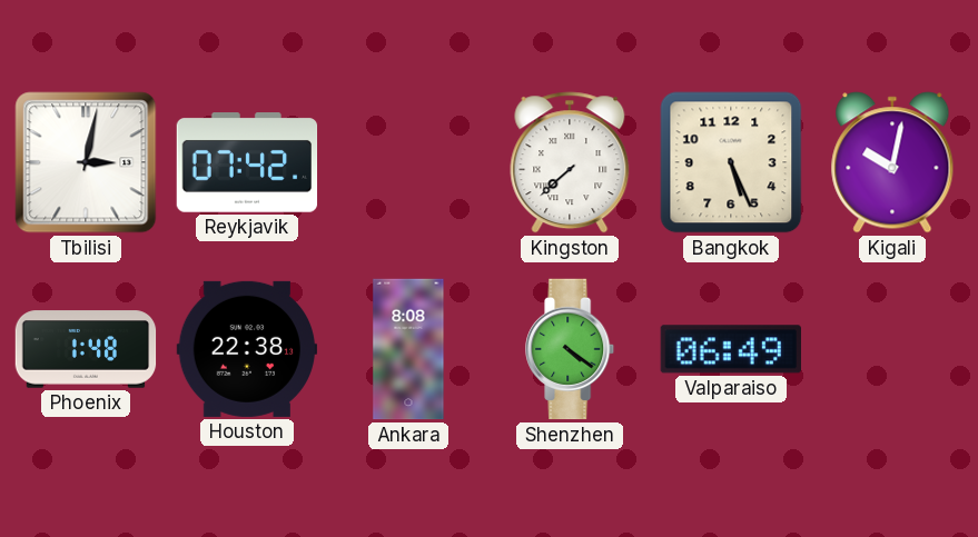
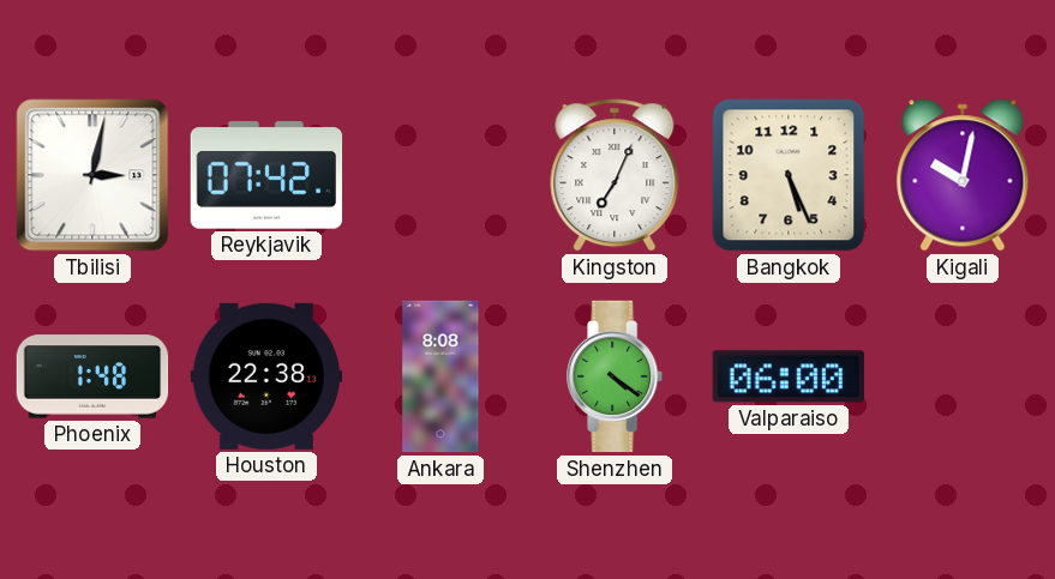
Kingston: 7:38 -> 7:04 (615, 175)
Valparaiso: 06:49 -> 06:00 (789, 376)
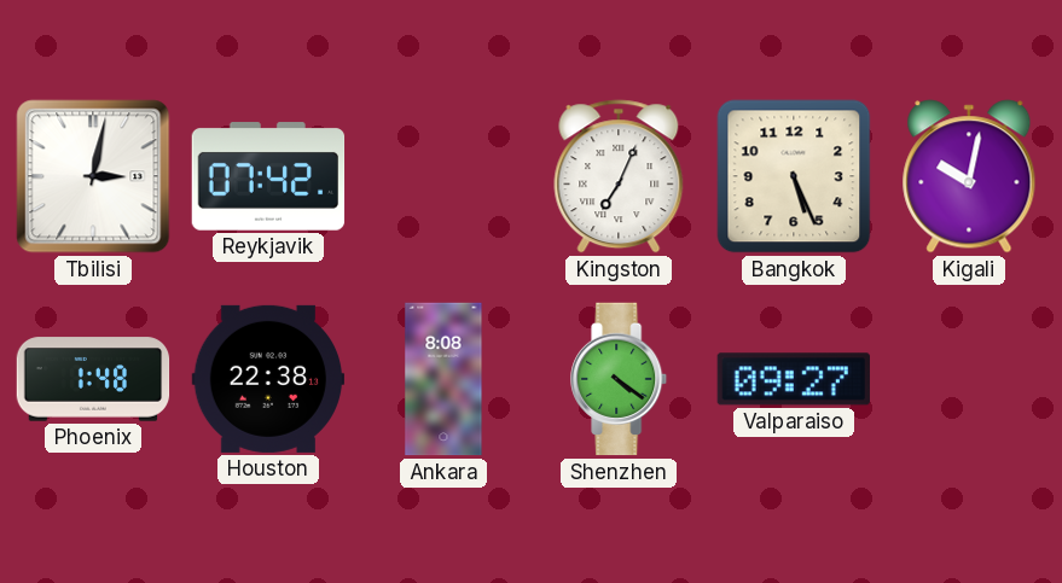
Valparaiso: 06:00 -> 09:27 (794, 379)
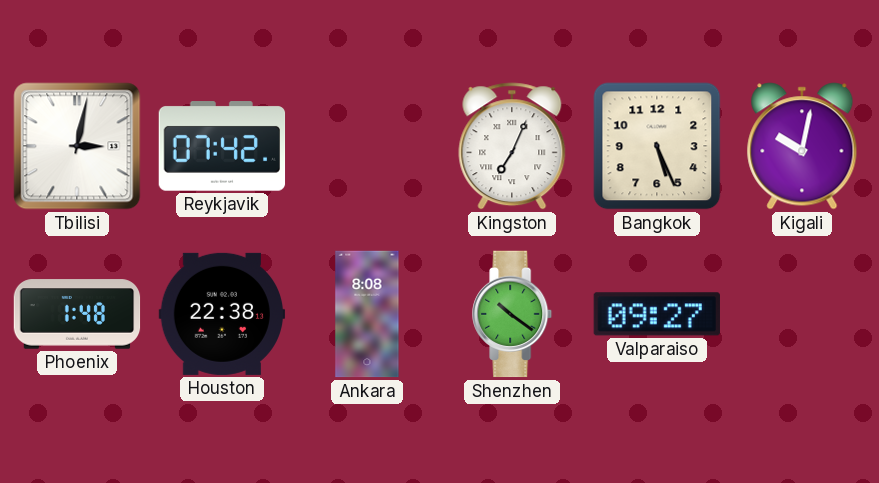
Shenzhen: 4:21 -> 10:21 (513, 314)
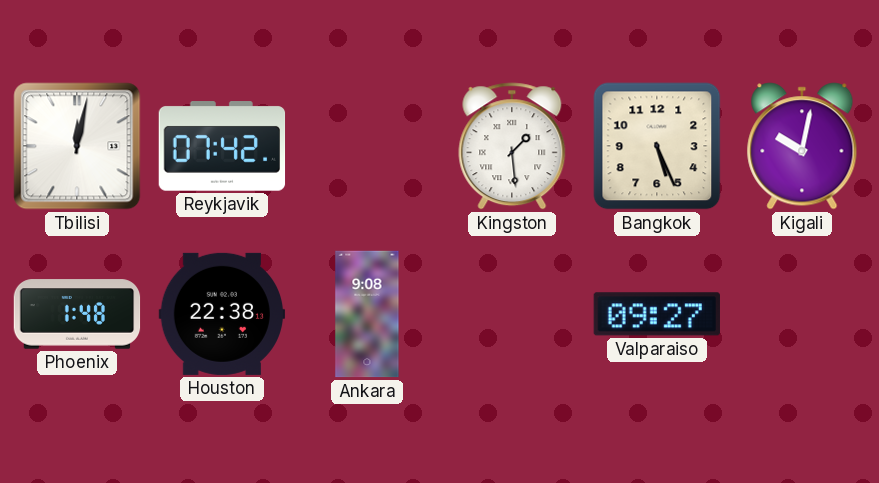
Tbilisi: 3:02 -> 12:02 (77, 146)
Kingston: 7:04 -> 1:29 (512, 146)
Ankara: 8:08 -> 9:08 (367, 314)
Shenzhen: 10:21 -> none (513, 314)
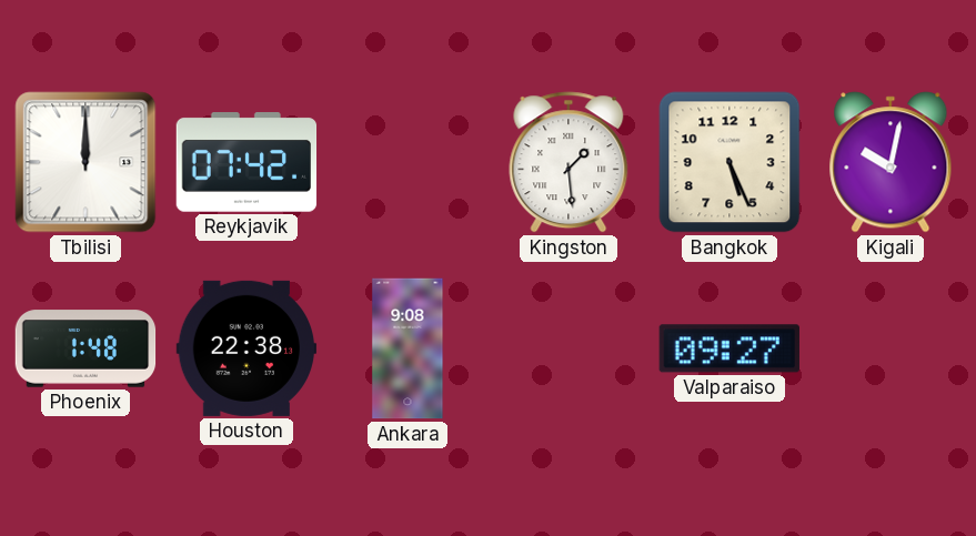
Tbilisi: 12:02 -> 12:00 (85, 162)
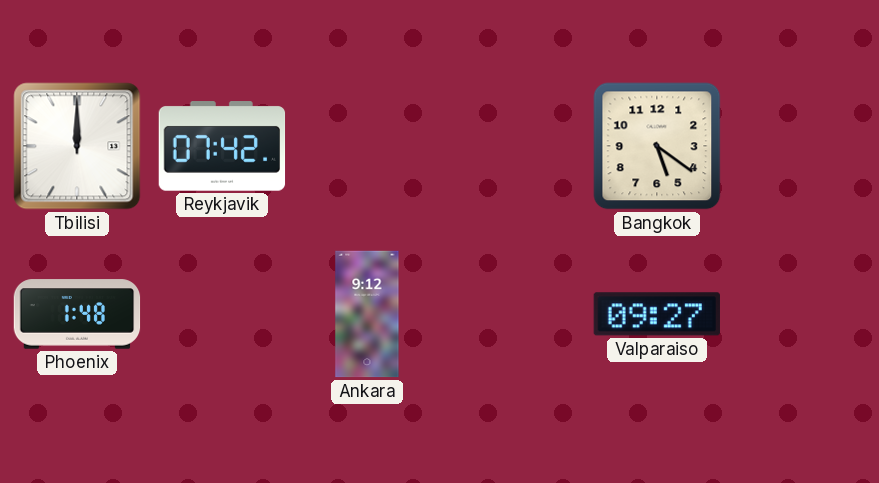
Kingston: 1:29 -> none (569, 162)
Bangkok: 5:26 -> 5:21 (657, 146)
Kigali: 10:02 -> none (891, 162)
Houston: 22:38 -> none (246, 348)
Ankara: 9:08 -> 9:12 (367, 314)
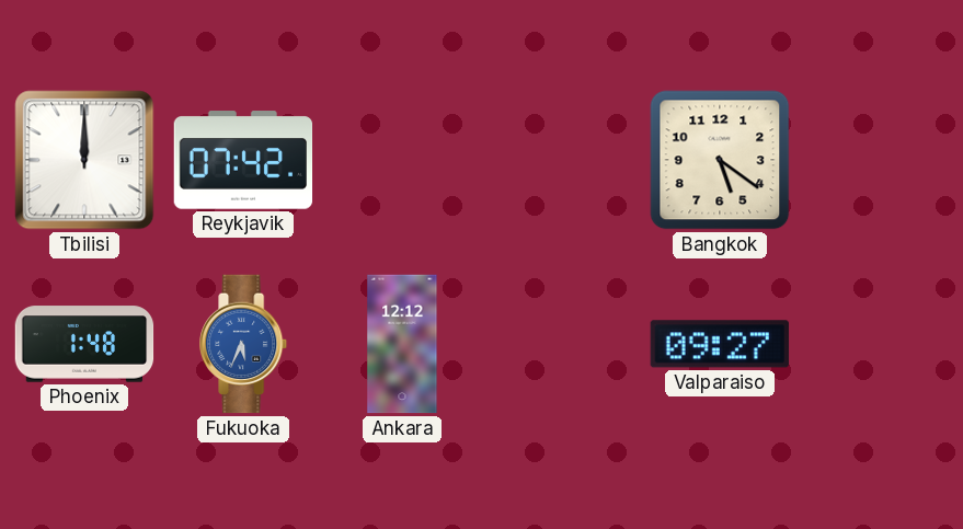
Fukuoka: none -> 5:34 (244, 344)
Ankara: 9:12 -> 12:12 (402, 344)
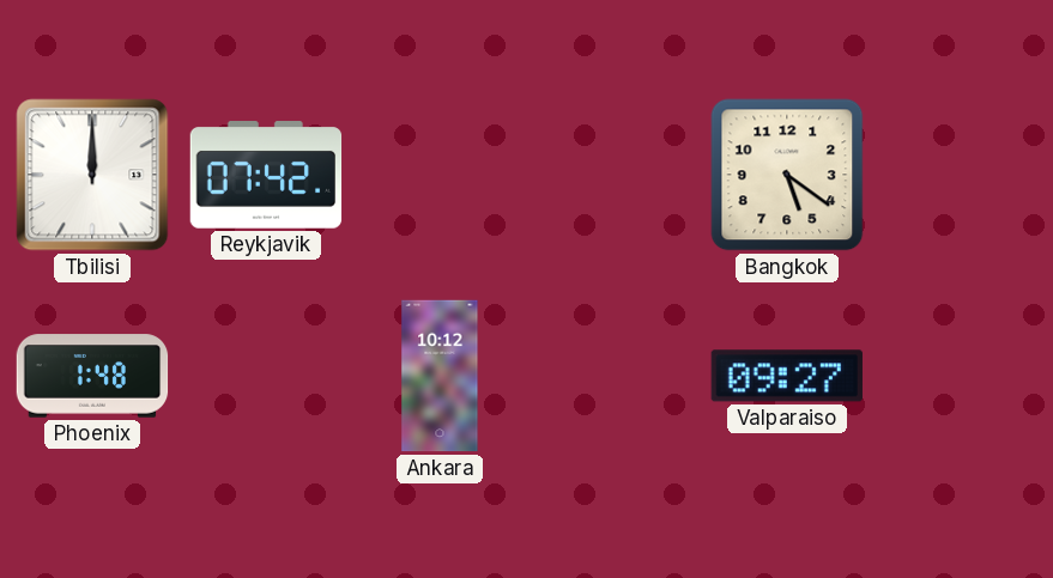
Fukuoka: 5:34 -> none (244, 344)
Ankara: 12:12 -> 10:12 (440, 376)
